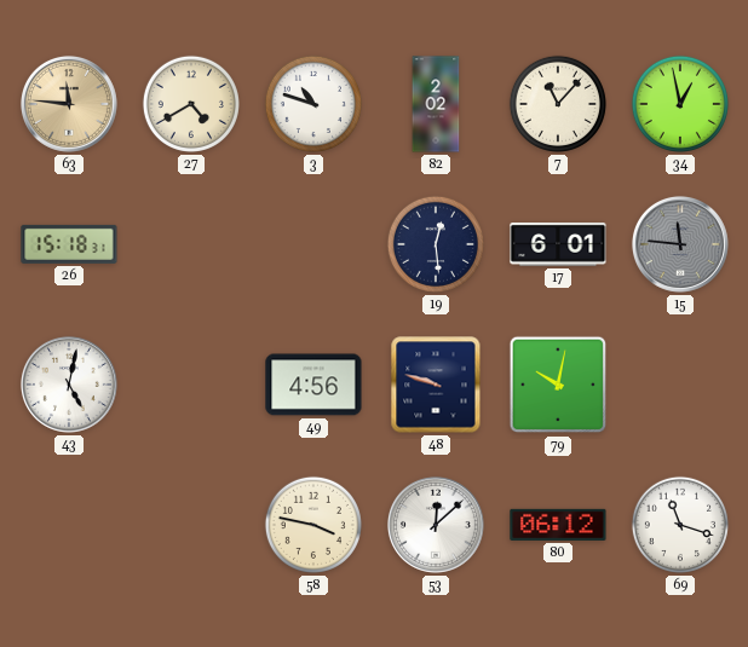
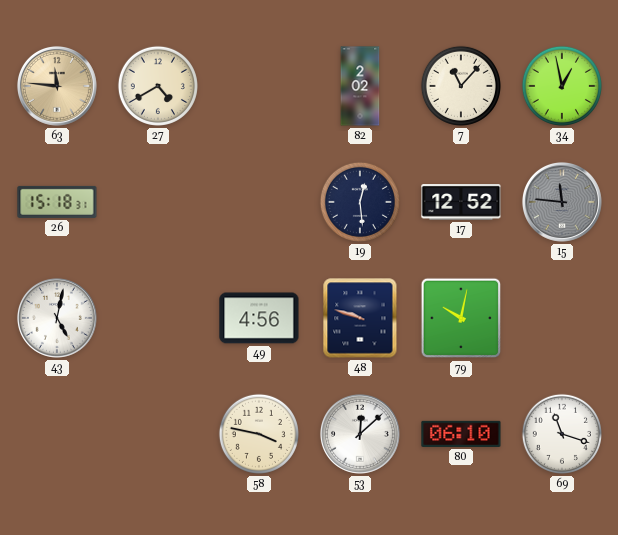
3: 10:48 -> none (313, 104)
17: 6:01 -> 12:52 (461, 203)
80: 06:12 -> 06:10 (461, 434)
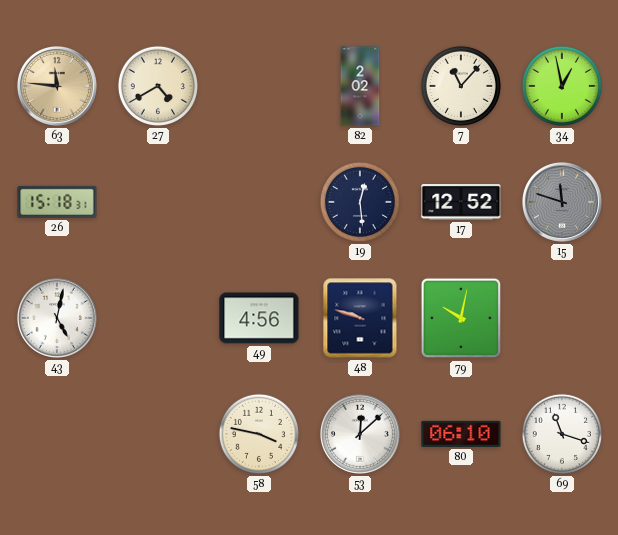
15: 11:46 -> 11:48 (562, 202)
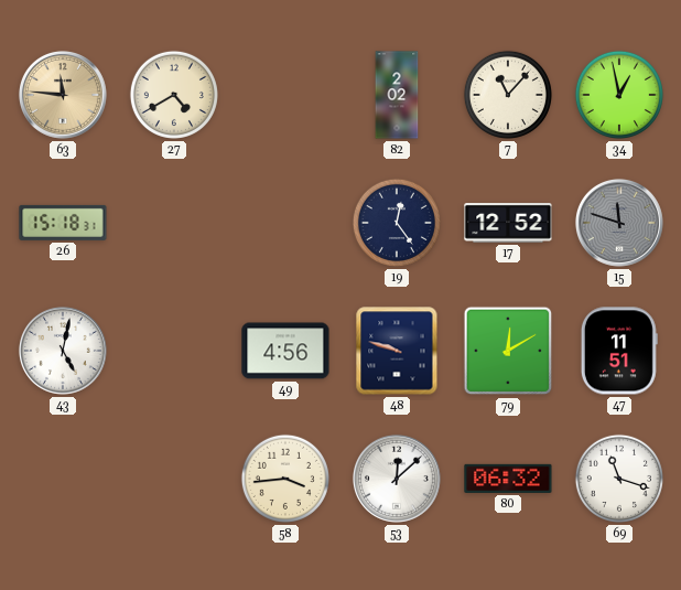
19: 12:29 -> 12:24 (397, 223)
79: 10:02 -> 12:10 (508, 351)
47: none -> 11:51 (619, 351)
58: 3:47 -> 3:44 (285, 479)
80: 06:10 -> 06:32 (508, 479)
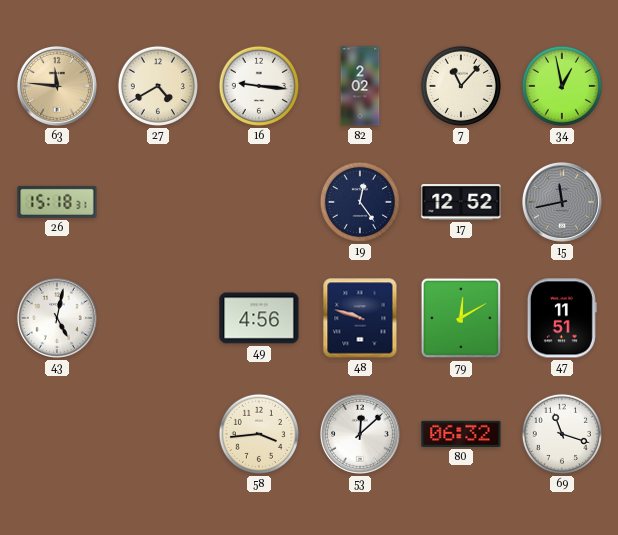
16: none -> 9:16 (259, 86)
15: 11:48 -> 11:43 (562, 202)
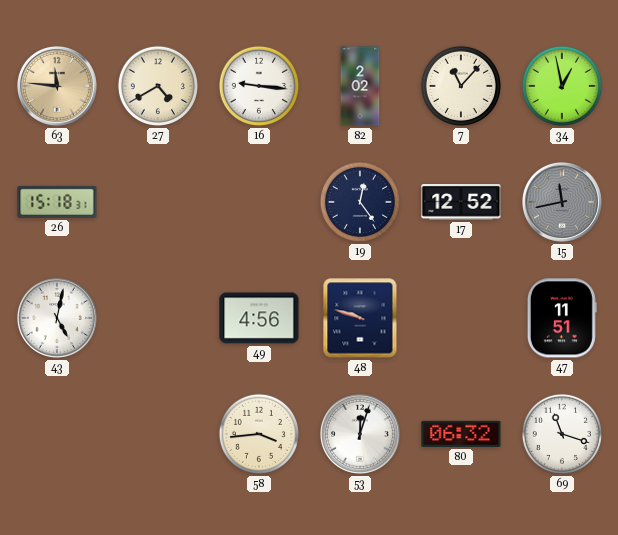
79: 12:10 -> none (461, 318)
53: 12:08 -> 12:03 (360, 434)
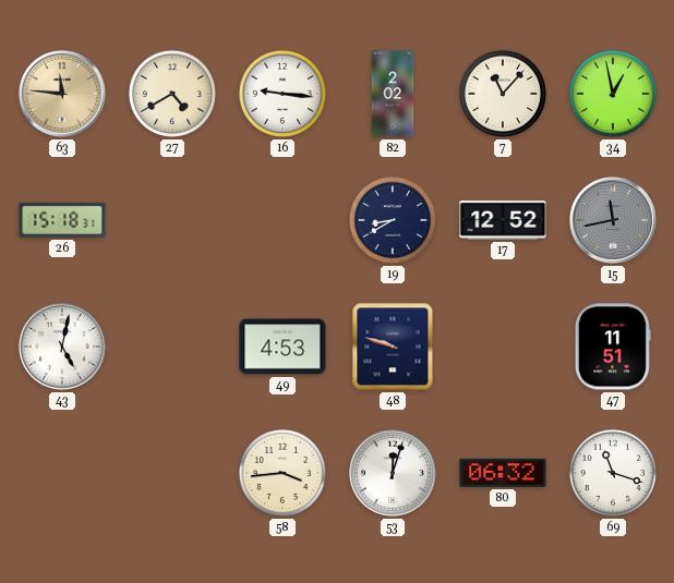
19: 12:24 -> 8:40 (393, 220)
49: 4:56 -> 4:53 (282, 347)
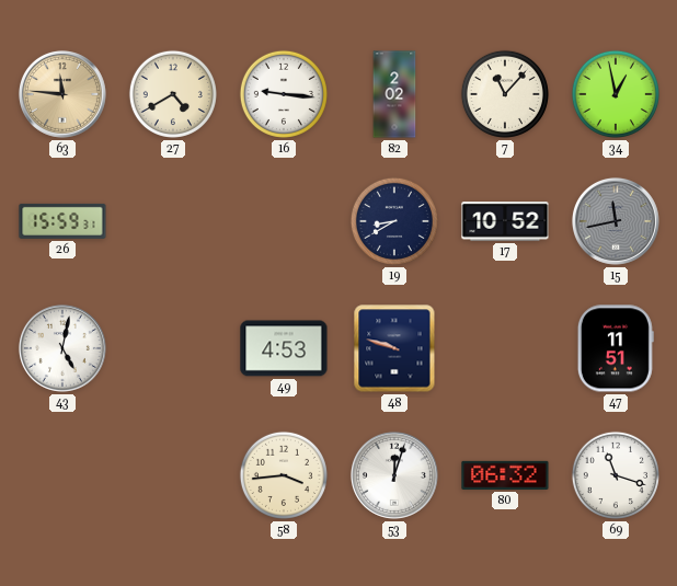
26: 15:18 -> 15:59 (62, 221)
17: 12:52 -> 10:52 (505, 222)
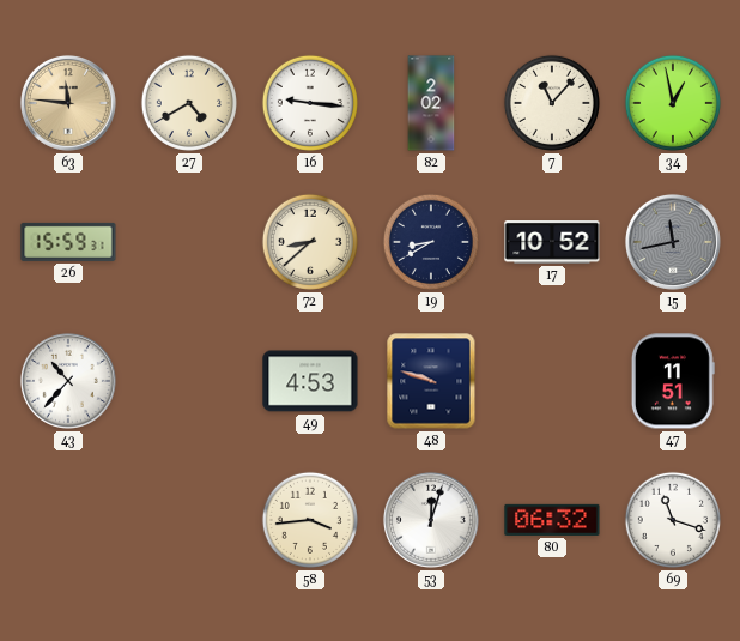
72: none -> 8:38 (310, 242)
43: 5:02 -> 10:37 (68, 381)
